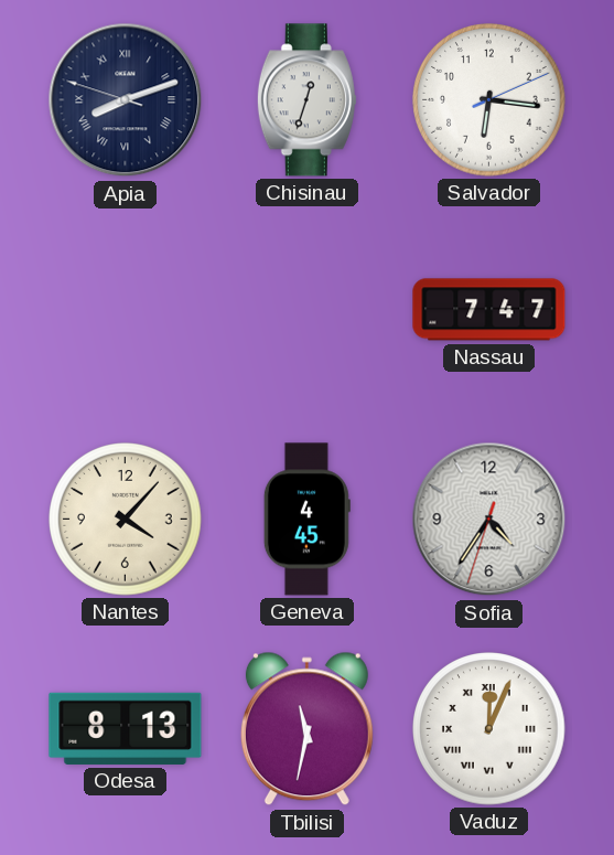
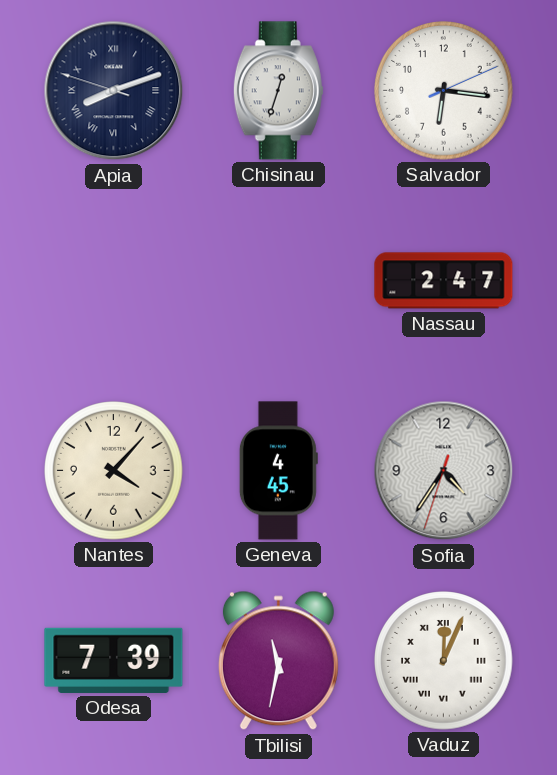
Nassau: 7:47 -> 2:47 (444, 281)
Odesa: 8:13 -> 7:39 (114, 660)
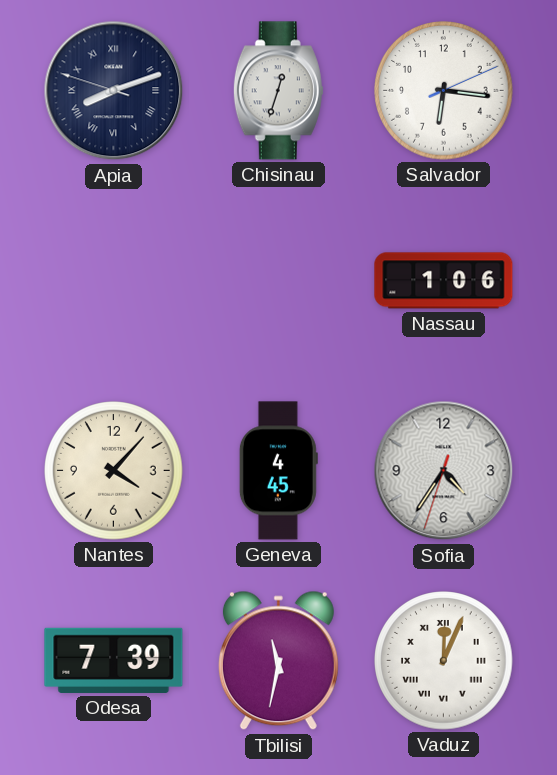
Nassau: 2:47 -> 1:06 (444, 281)
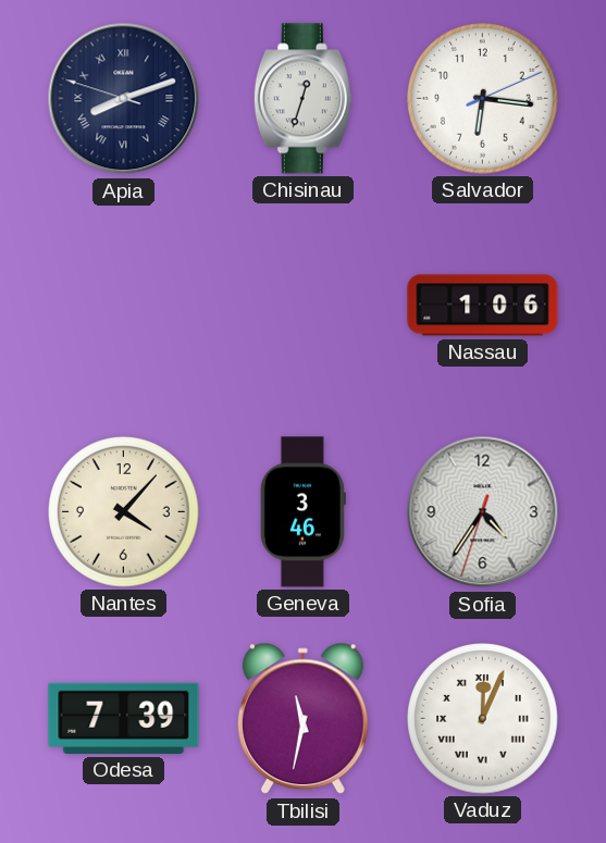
Geneva: 4:45 -> 3:46 (302, 512)
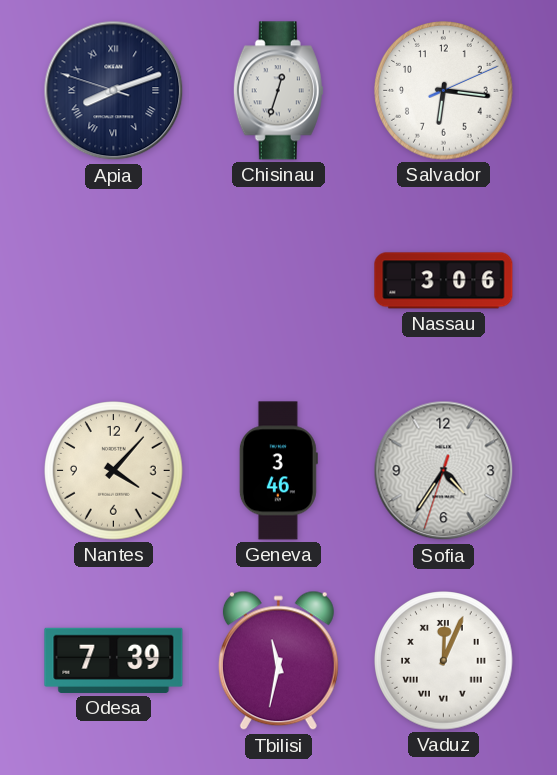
Nassau: 1:06 -> 3:06 (444, 281)
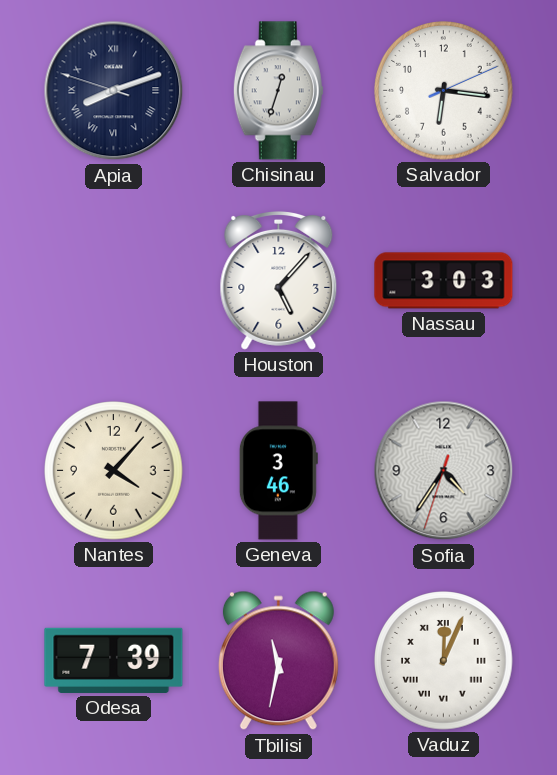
Houston: none -> 5:07 (279, 280)
Nassau: 3:06 -> 3:03 (444, 281)
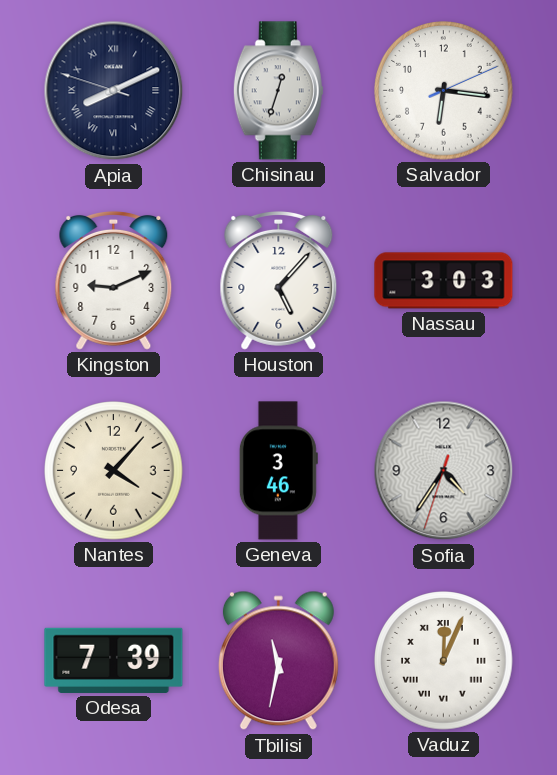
Apia: 8:11 -> 8:10 (114, 91)
Kingston: none -> 9:11 (114, 280)
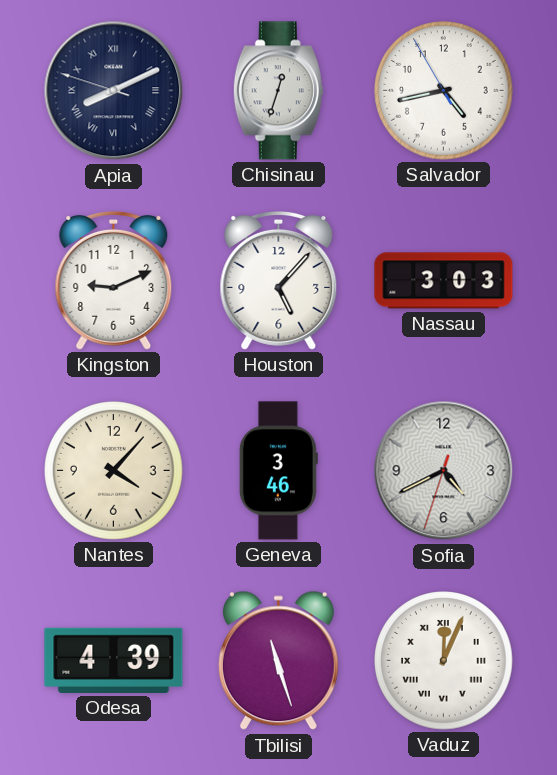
Salvador: 6:16 -> 4:42 (444, 91)
Sofia: 4:35 -> 4:40 (444, 471)
Odesa: 7:39 -> 4:39 (114, 660)
Tbilisi: 11:32 -> 11:27 (278, 661)
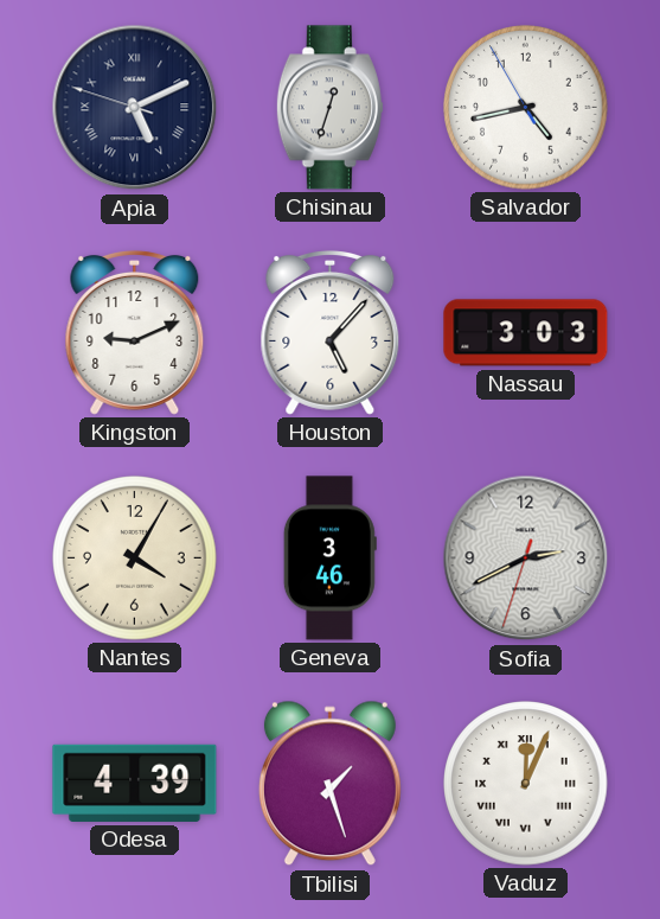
Apia: 8:10 -> 5:10 (135, 108)
Nantes: 4:07 -> 4:05 (135, 559)
Sofia: 4:40 -> 2:40 (526, 559)
Tbilisi: 11:27 -> 1:27 (329, 784)
